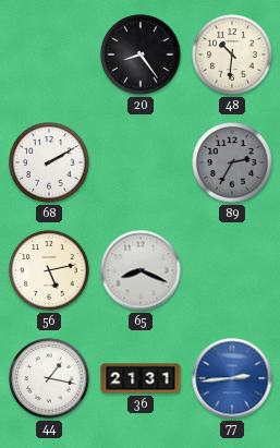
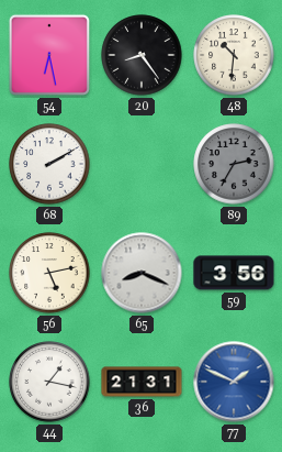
54: none -> 6:28 (49, 55)
59: none -> 3:56 (234, 273)
77: 2:44 -> 1:49 (234, 382)
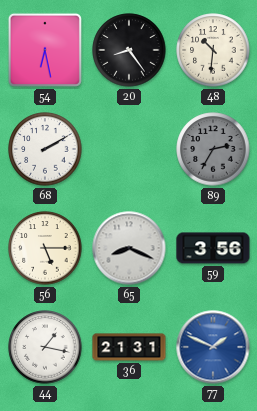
56: 5:13 -> 5:15 (45, 248)
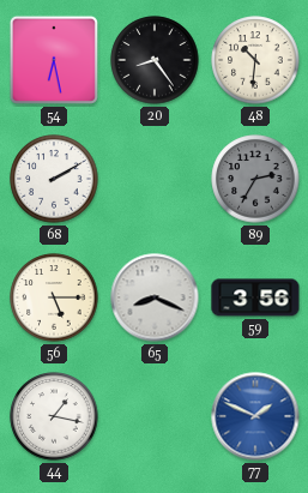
36: 21:31 -> none (129, 347)
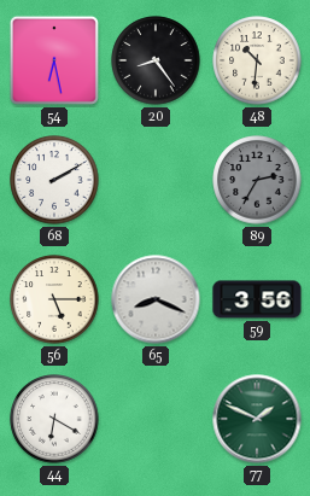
44: 1:17 -> 6:20 (54, 419)
77 dial: blue -> green (257, 419)
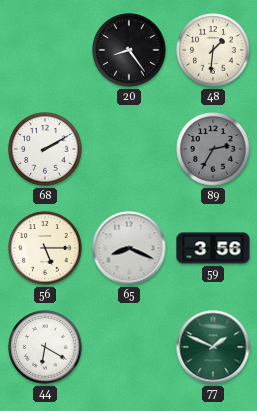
54: 6:28 -> none (54, 60)
48: 10:31 -> 1:31 (213, 50)
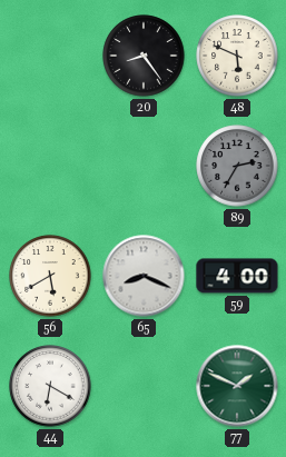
48: 1:31 -> 5:49 (237, 56)
68: 2:10 -> none (45, 149)
56: 5:15 -> 5:40 (50, 276)
59: 3:56 -> 4:00 (237, 276)
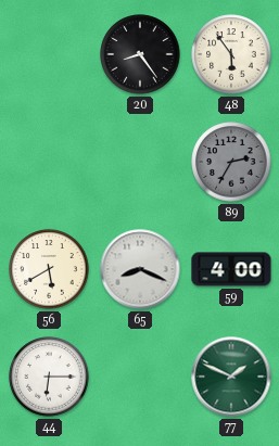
48: 5:49 -> 5:54 (231, 54)
44: 6:20 -> 6:15 (49, 377)
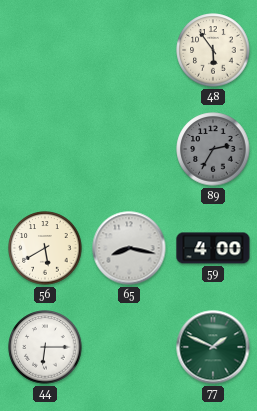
20: 8:24 -> none (140, 54)
65: 8:19 -> 8:17 (129, 248)
